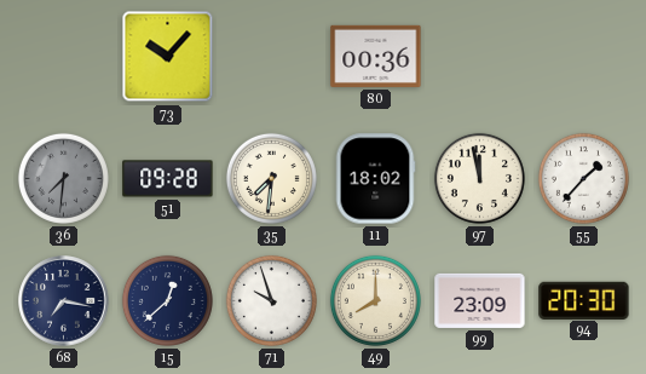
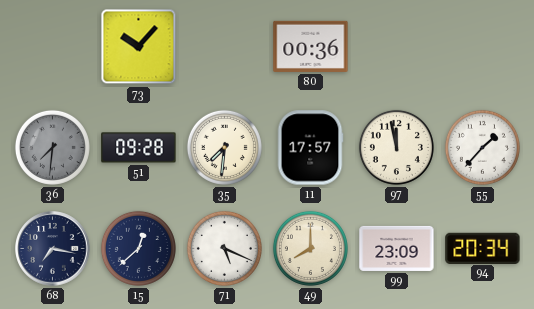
11: 18:02 -> 17:57 (310, 148)
71: 9:57 -> 5:19 (224, 248)
94: 20:30 -> 20:34 (483, 248)
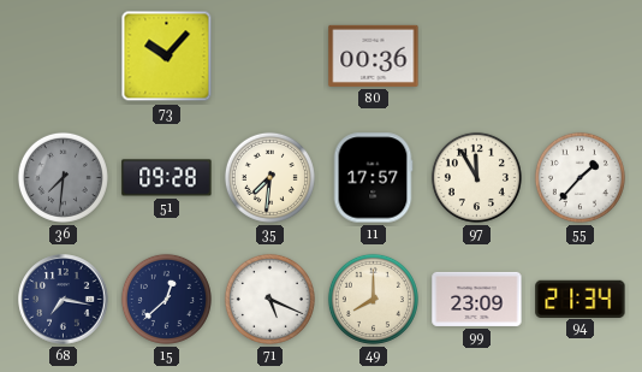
97: 11:58 -> 11:55 (476, 177)
94: 20:34 -> 21:34 (581, 299)
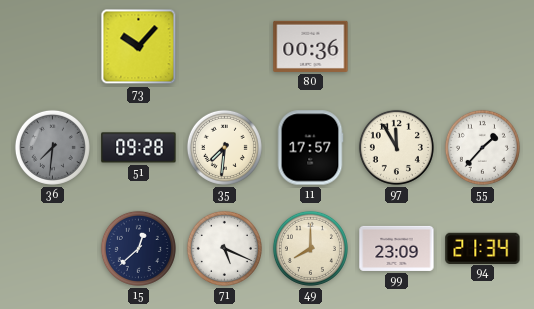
68: 7:17 -> none (64, 300)
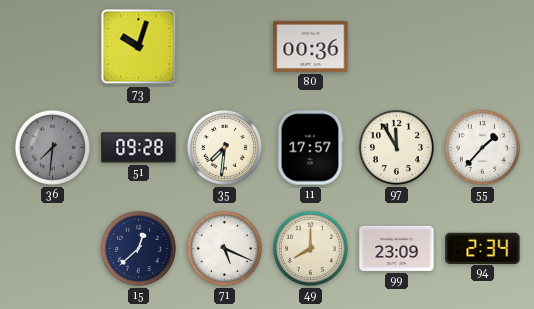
73: 10:07 -> 10:03 (139, 47)
94: 21:34 -> 2:34 (483, 248)
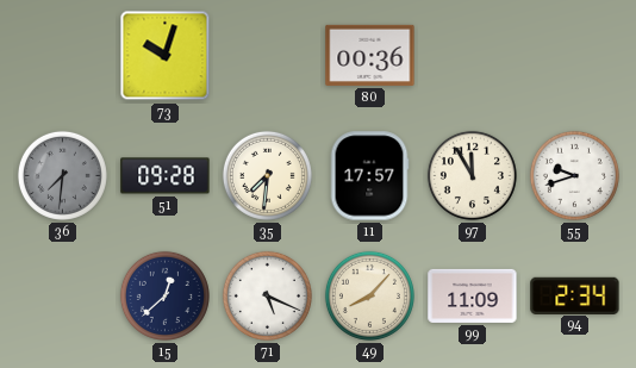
55: 1:37 -> 9:42 (574, 175)
49: 8:00 -> 8:07 (369, 295)
99: 23:09 -> 11:09 (473, 295)
